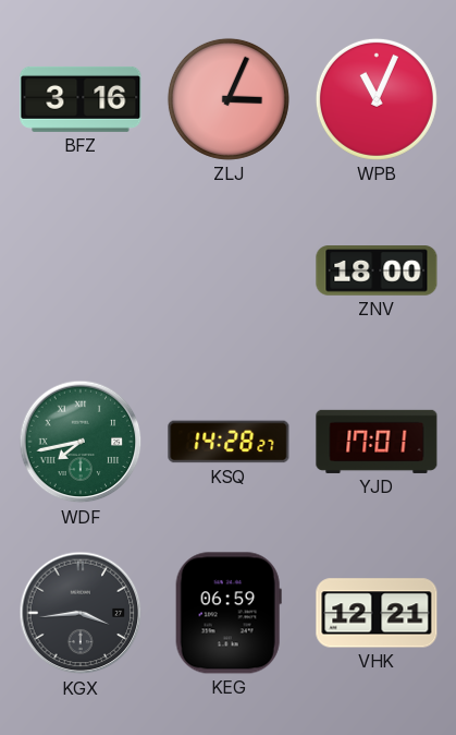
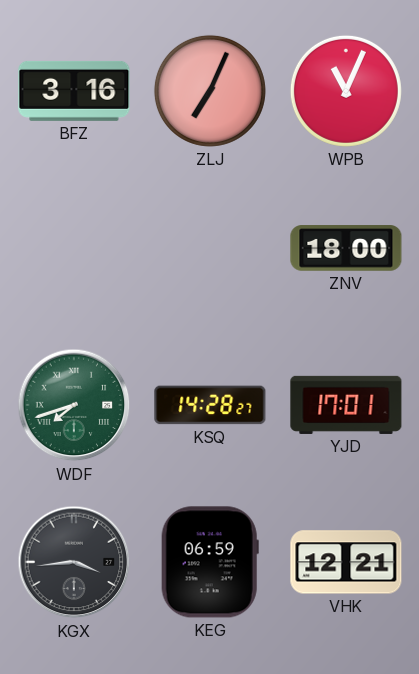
ZLJ: 3:04 -> 7:04 (210, 91)
WDF: 7:43 -> 7:42 (74, 405)
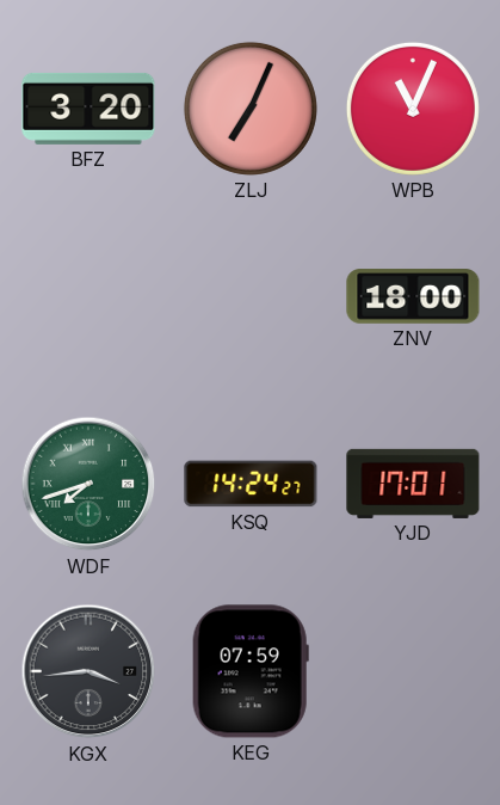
BFZ: 3:16 -> 3:20 (88, 109)
KSQ: 14:28 -> 14:24 (251, 484)
KEG: 06:59 -> 07:59 (251, 671)
VHK: 12:21 -> none (346, 562)
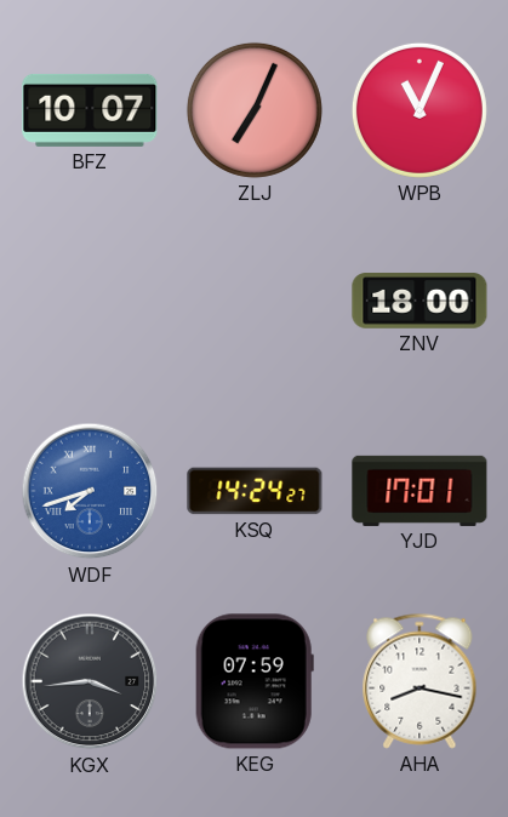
BFZ: 3:20 -> 10:07 (90, 110)
WDF dial: green -> blue (90, 491)
AHA: none -> 8:17 (419, 681)
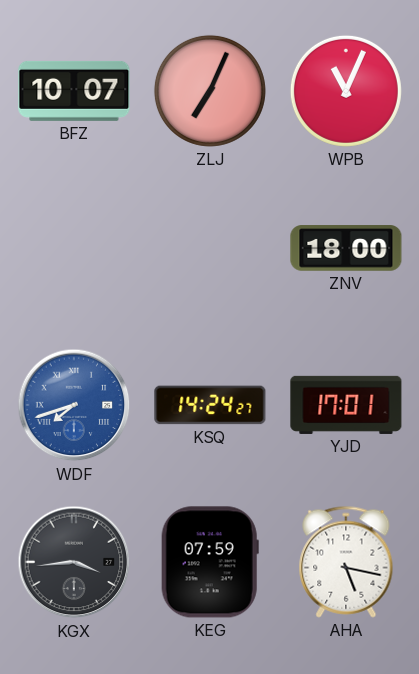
AHA: 8:17 -> 5:17 (346, 562)
